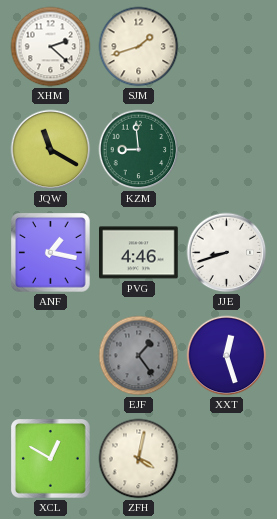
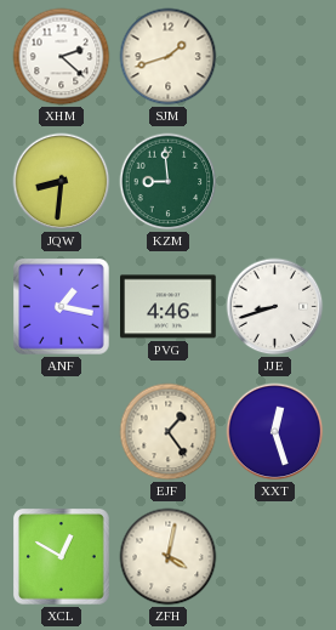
JQW: 11:20 -> 8:31 (62, 182)
EJF dial: grey -> cream (169, 432)
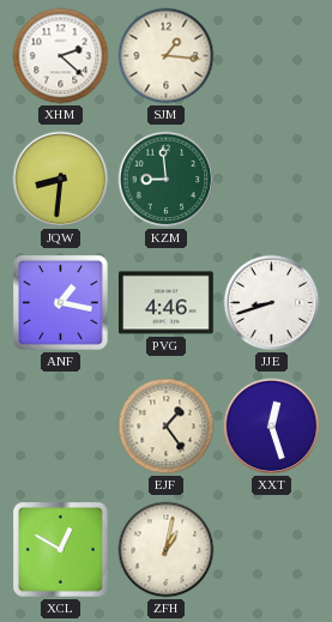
SJM: 1:42 -> 1:16 (167, 56)
ZFH: 4:02 -> 1:02 (167, 550)
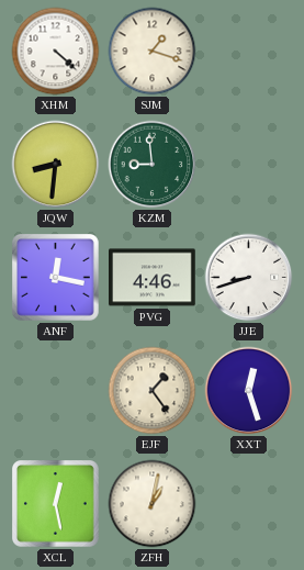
XHM: 2:22 -> 4:22 (56, 52)
SJM: 1:16 -> 1:18 (153, 52)
ANF: 1:17 -> 12:17 (56, 278)
XCL: 12:50 -> 12:28 (56, 504)
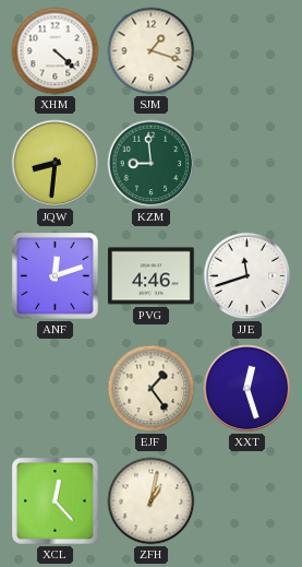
ANF: 12:17 -> 12:12 (56, 276)
JJE: 8:42 -> 11:42 (247, 276)
XCL: 12:28 -> 12:23 (56, 501)
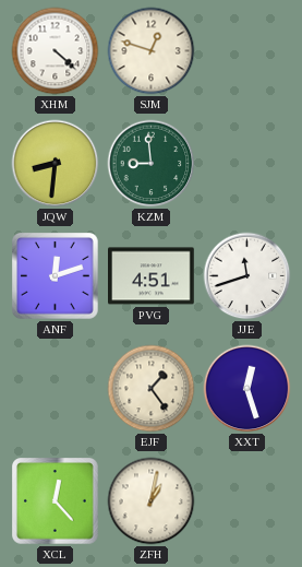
SJM: 1:18 -> 12:48 (152, 51)
PVG: 4:46 -> 4:51 (152, 276)
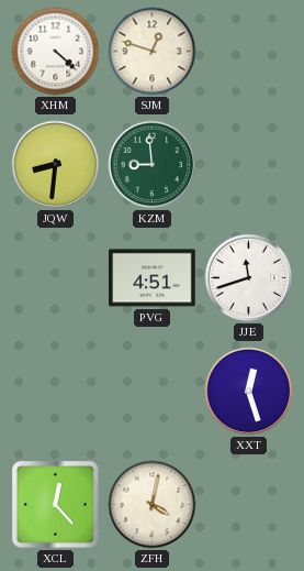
ANF: 12:12 -> none (56, 276)
EJF: 1:24 -> none (152, 389)
ZFH: 1:02 -> 4:02 (153, 505)
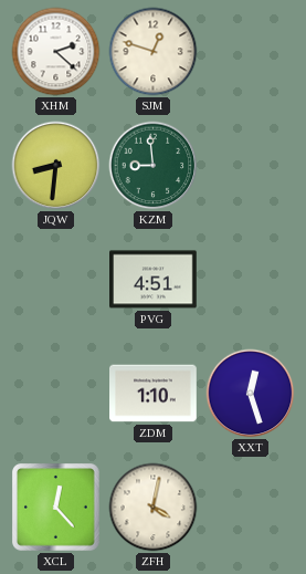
XHM: 4:22 -> 2:22 (56, 52)
JJE: 11:42 -> none (249, 278)
ZDM: none -> 1:10 (154, 394)
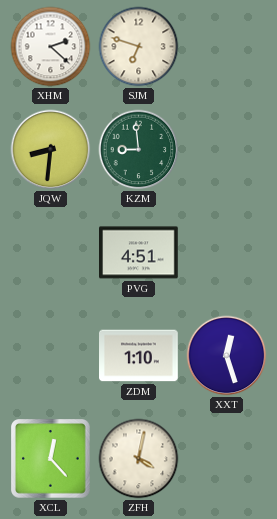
SJM: 12:48 -> 6:48 (139, 47)
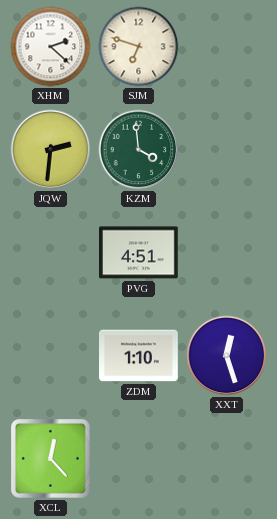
JQW: 8:31 -> 2:31 (51, 150)
KZM: 8:59 -> 3:59 (139, 150)
ZFH: 4:02 -> none (139, 459)
